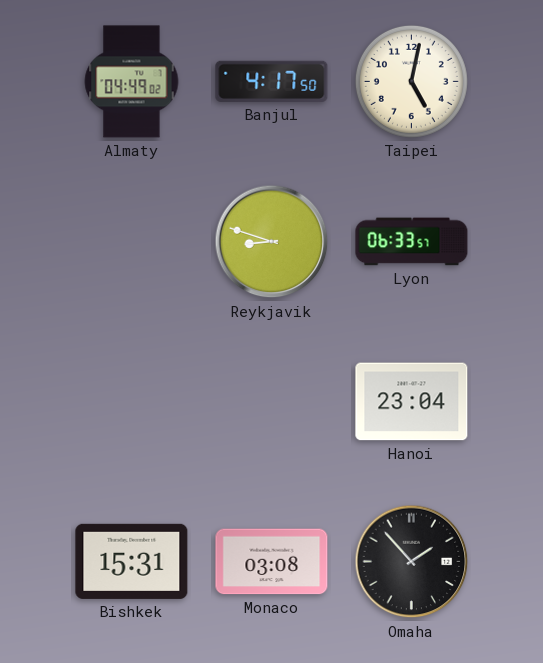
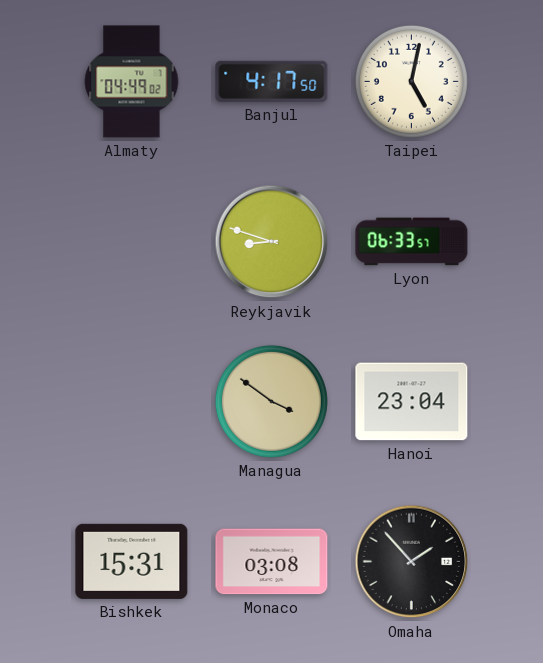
Managua: none -> 3:51 (271, 401)
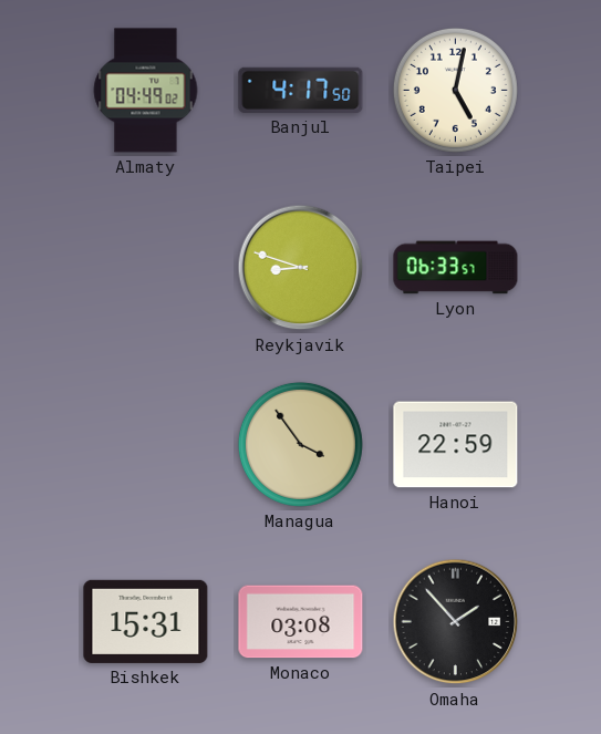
Managua: 3:51 -> 3:54 (300, 444)
Hanoi: 23:04 -> 22:59 (456, 445)
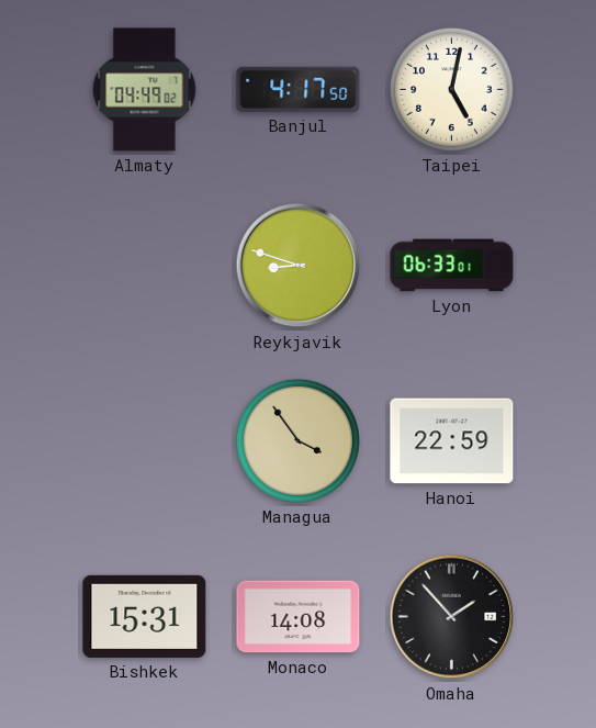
Lyon: 06:33:57 -> 06:33:01 (452, 266)
Monaco: 03:08 -> 14:08 (299, 617)
